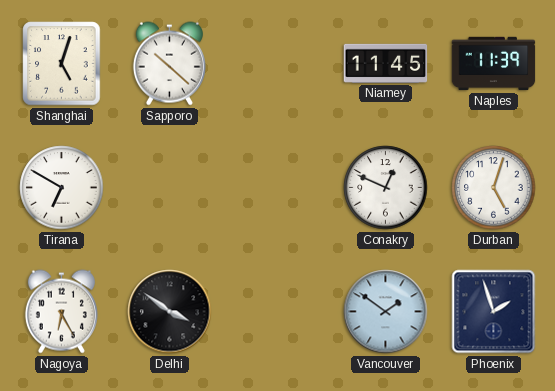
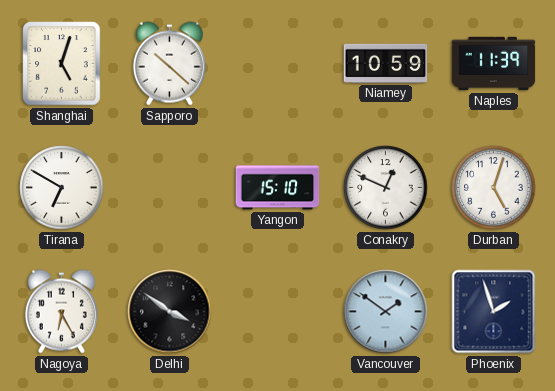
Niamey: 11:45 -> 10:59 (386, 63)
Yangon: none -> 15:10 (278, 188)
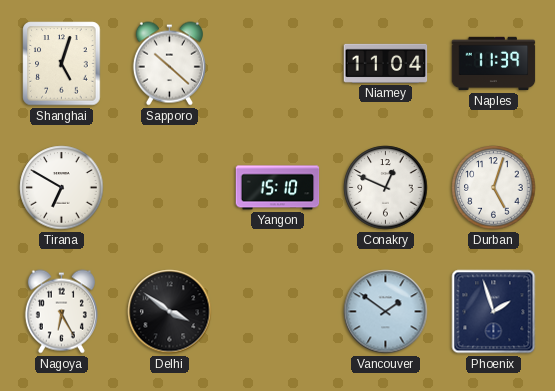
Niamey: 10:59 -> 11:04 (386, 63)
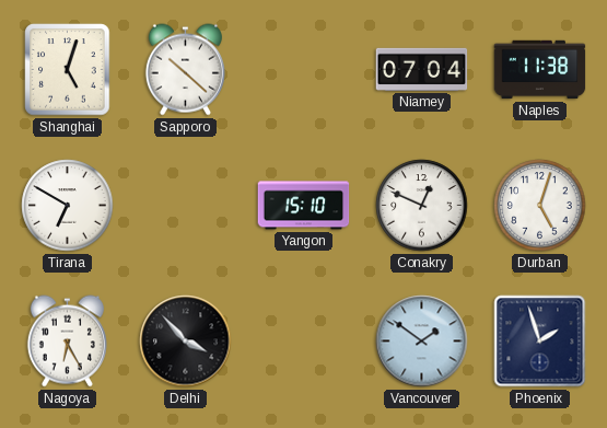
Niamey: 11:04 -> 07:04 (422, 69)
Naples: 11:39 -> 11:38 (540, 70)
Delhi: 3:51 -> 3:53 (186, 342)
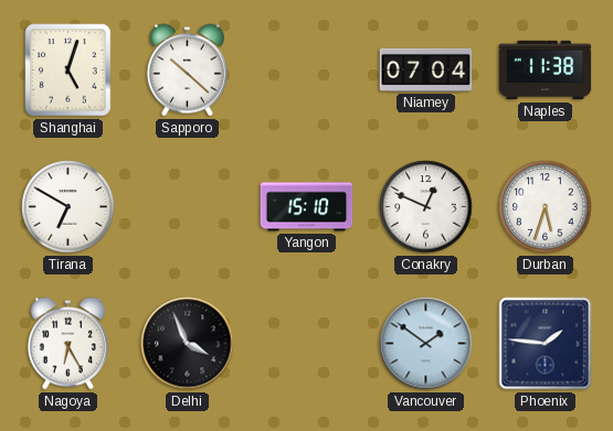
Durban: 5:03 -> 5:33 (546, 207)
Delhi: 3:53 -> 3:56 (188, 344)
Phoenix: 1:57 -> 1:46 (546, 344)
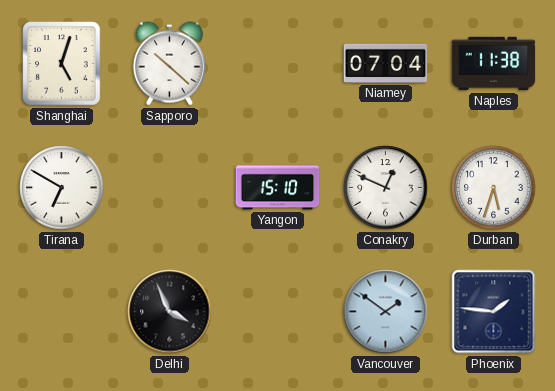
Nagoya: 6:25 -> none (67, 344)
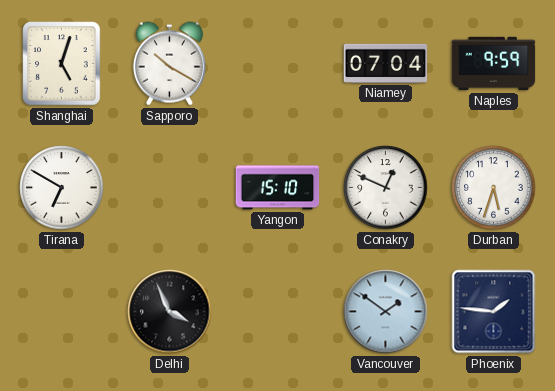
Sapporo: 10:22 -> 10:20 (169, 64)
Naples: 11:38 -> 9:59 (494, 64)
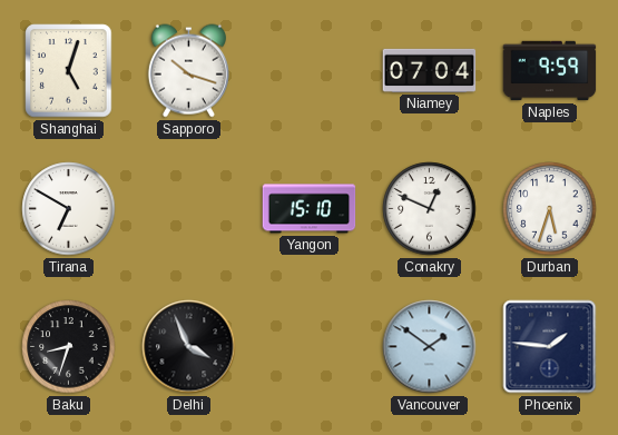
Sapporo: 10:20 -> 10:18 (188, 71)
Baku: none -> 8:33 (69, 347)
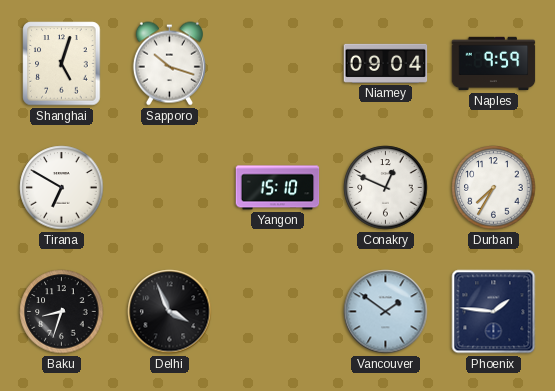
Niamey: 07:04 -> 09:04 (386, 63)
Durban: 5:33 -> 7:35 (494, 188)
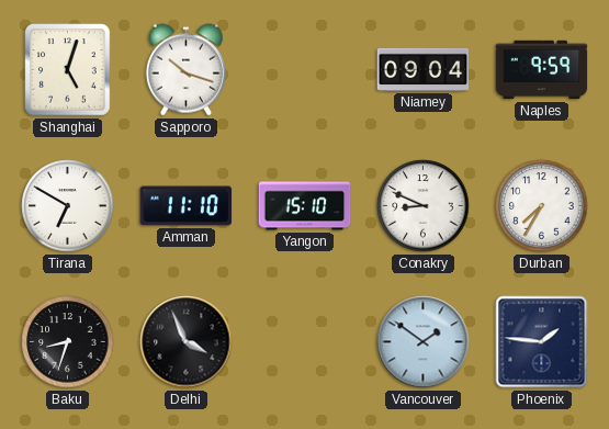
Amman: none -> 11:10 (187, 206)
Conakry: 12:49 -> 8:49 (424, 206)
